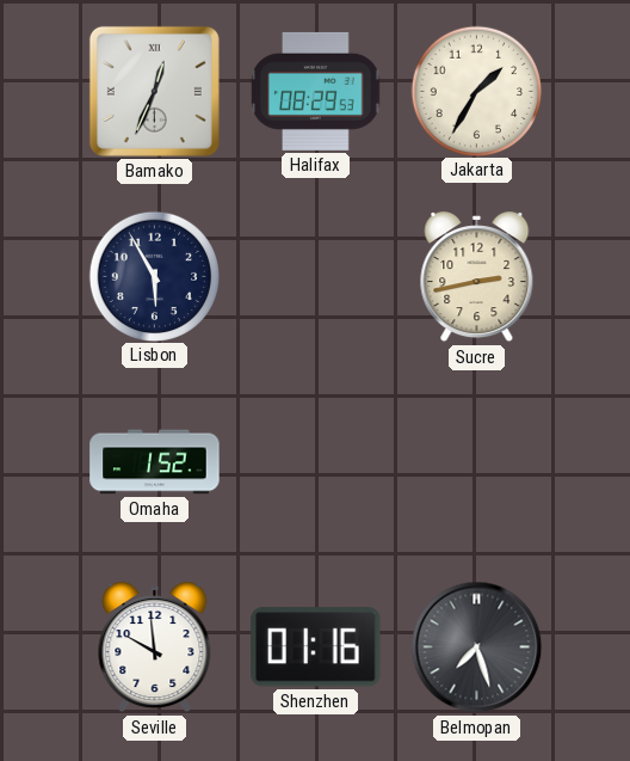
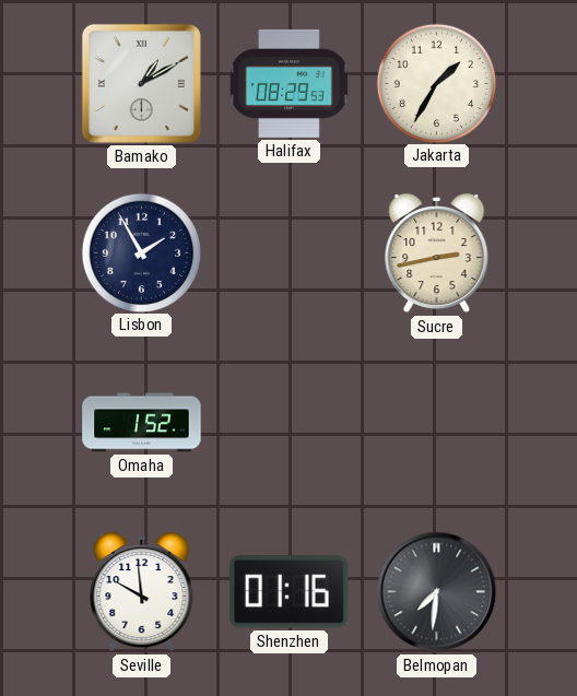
Bamako: 12:34 -> 1:10 (141, 83)
Lisbon: 5:55 -> 1:55 (141, 252)
Belmopan: 7:27 -> 7:31 (437, 592)
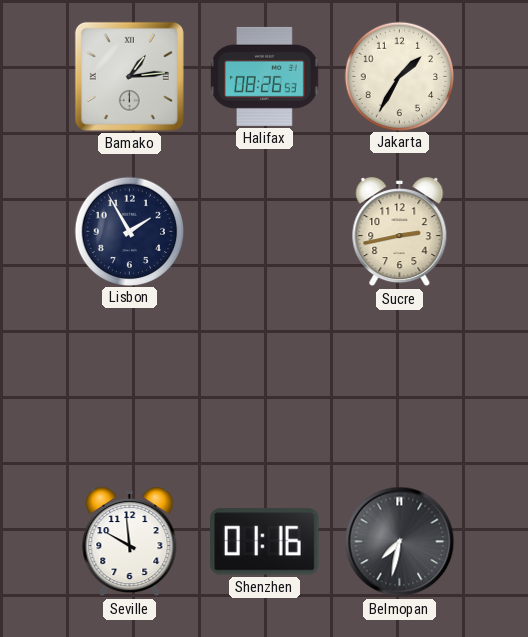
Bamako: 1:10 -> 1:14 (129, 76)
Halifax: 08:29 -> 08:26 (265, 76)
Omaha: 1:52 -> none (142, 423)
Belmopan: 7:31 -> 7:32 (400, 542)
